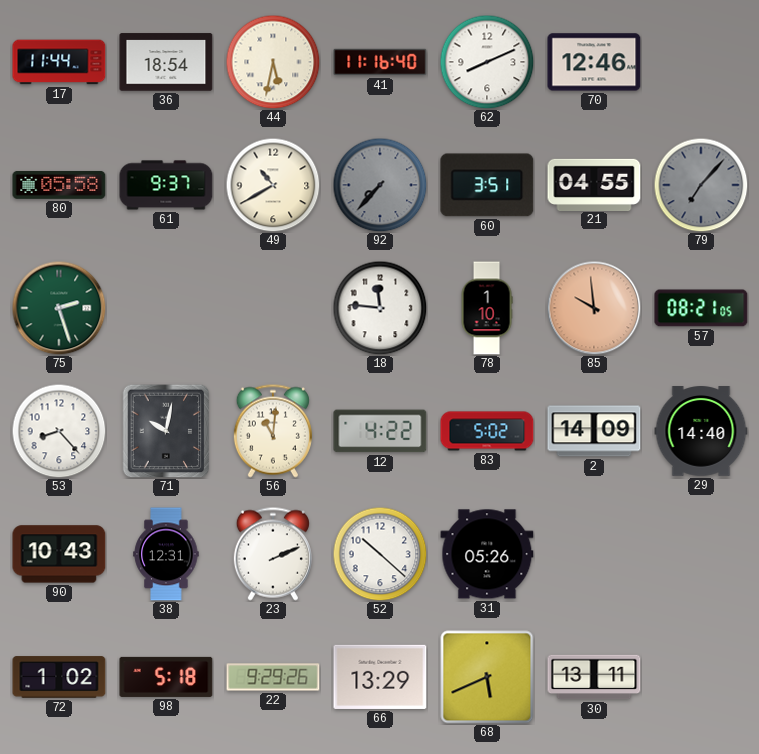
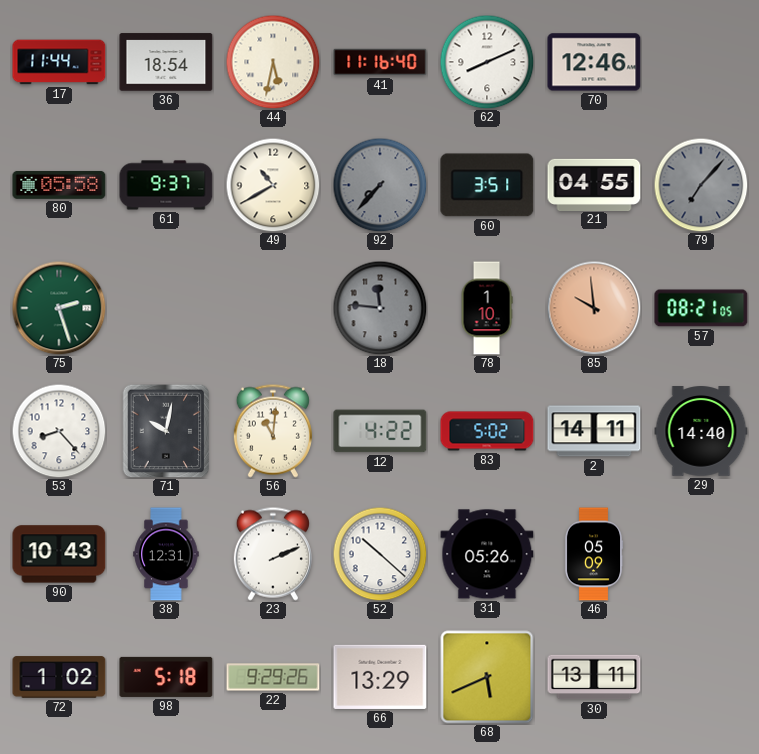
18 dial: white -> grey (380, 308)
2: 14:09 -> 14:11 (594, 431)
46: none -> 05:09 (594, 554)
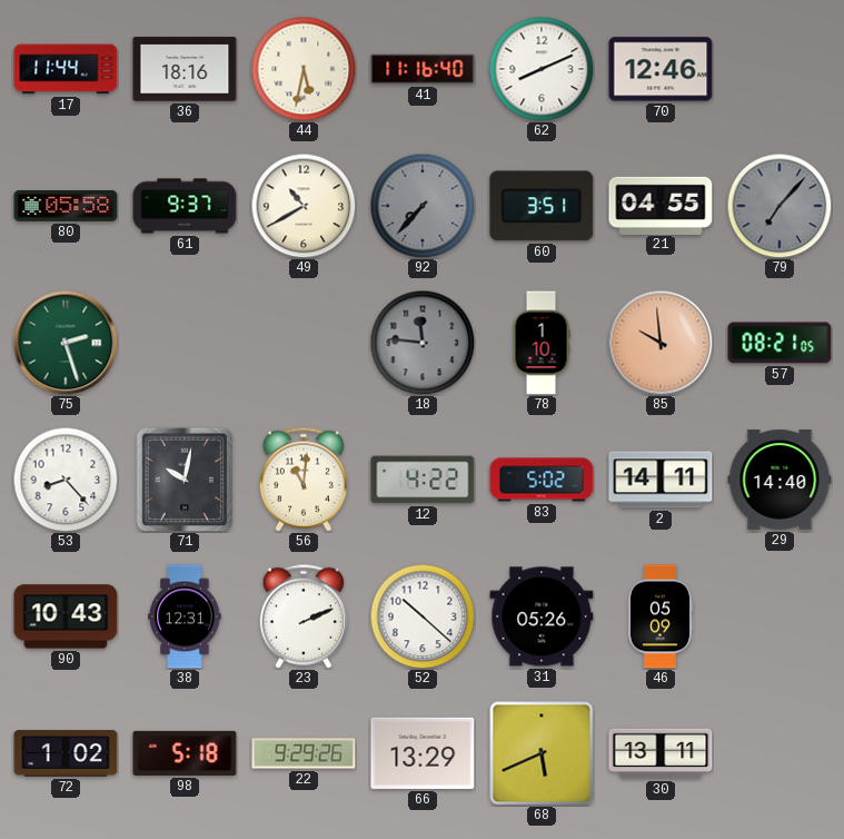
36: 18:54 -> 18:16 (185, 69)
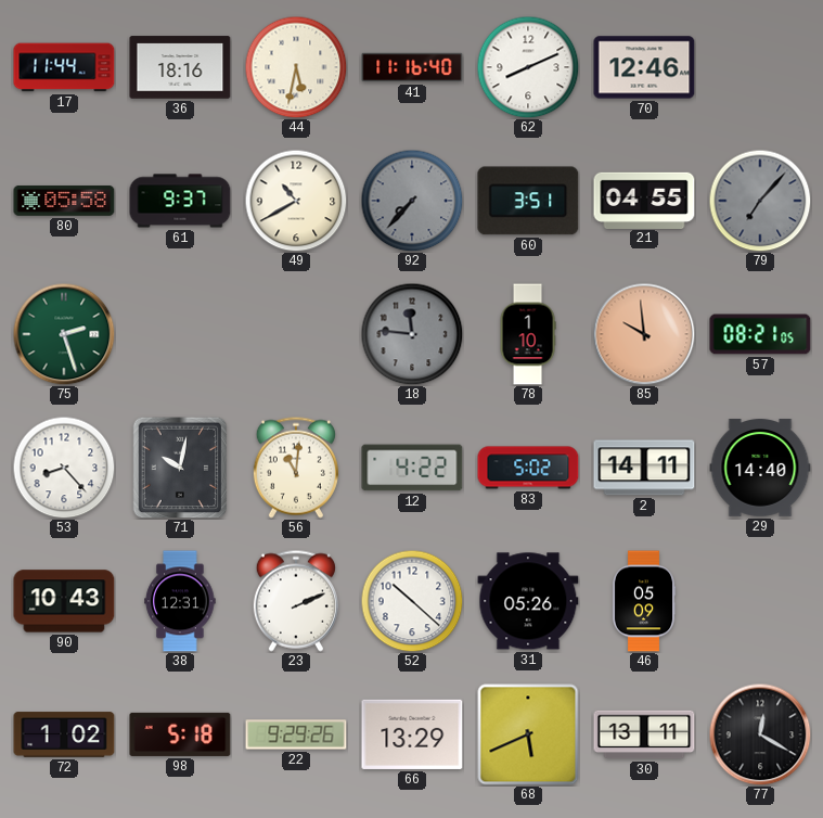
77: none -> 12:20 (760, 734)
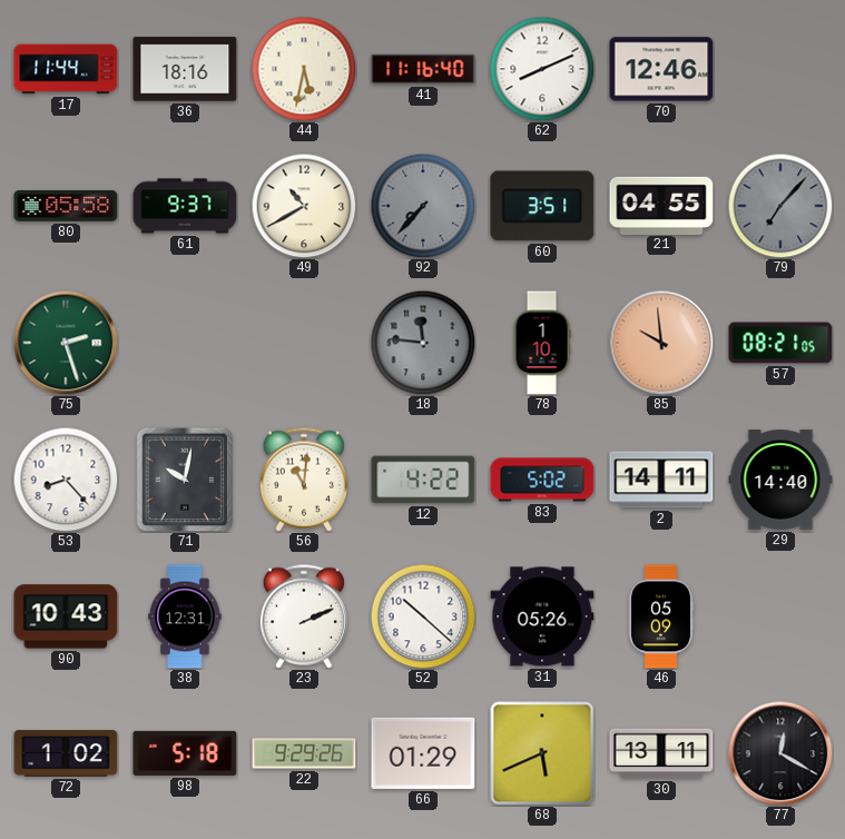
66: 13:29 -> 01:29 (423, 753)
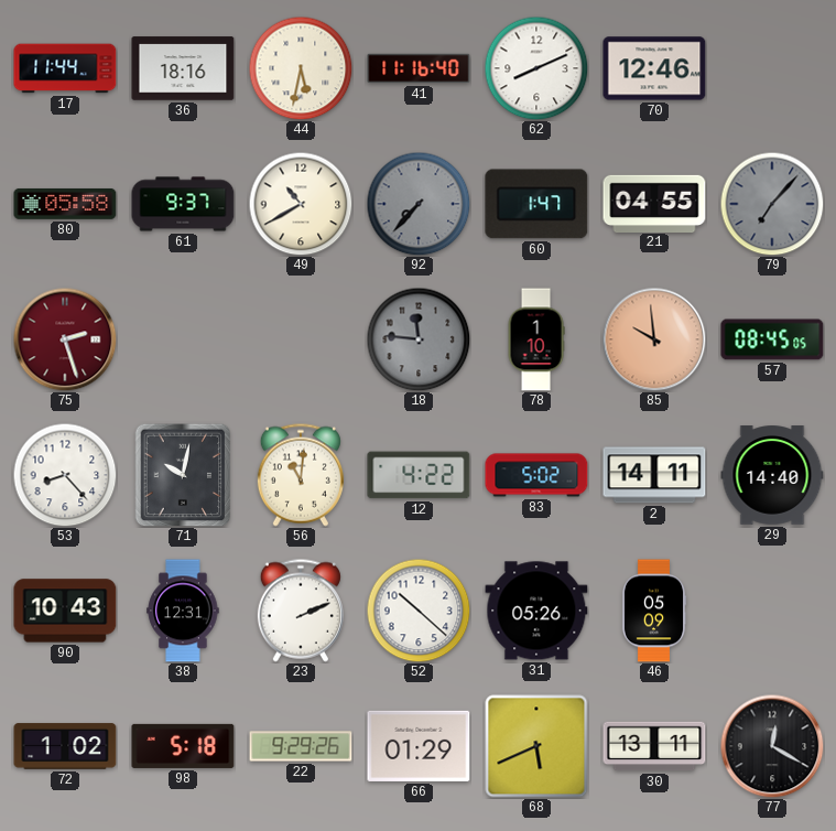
60: 3:51 -> 1:47 (536, 204)
75 dial: green -> burgundy (65, 339)
57: 08:21 -> 08:45 (772, 339)
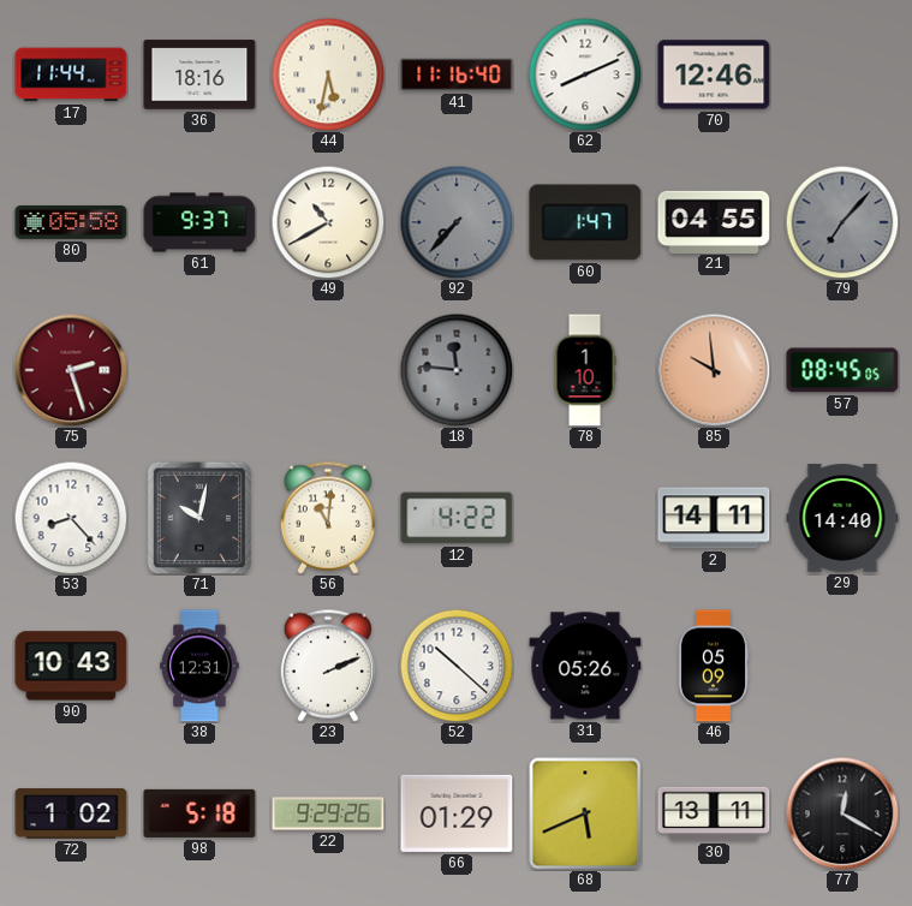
83: 5:02 -> none (536, 475)
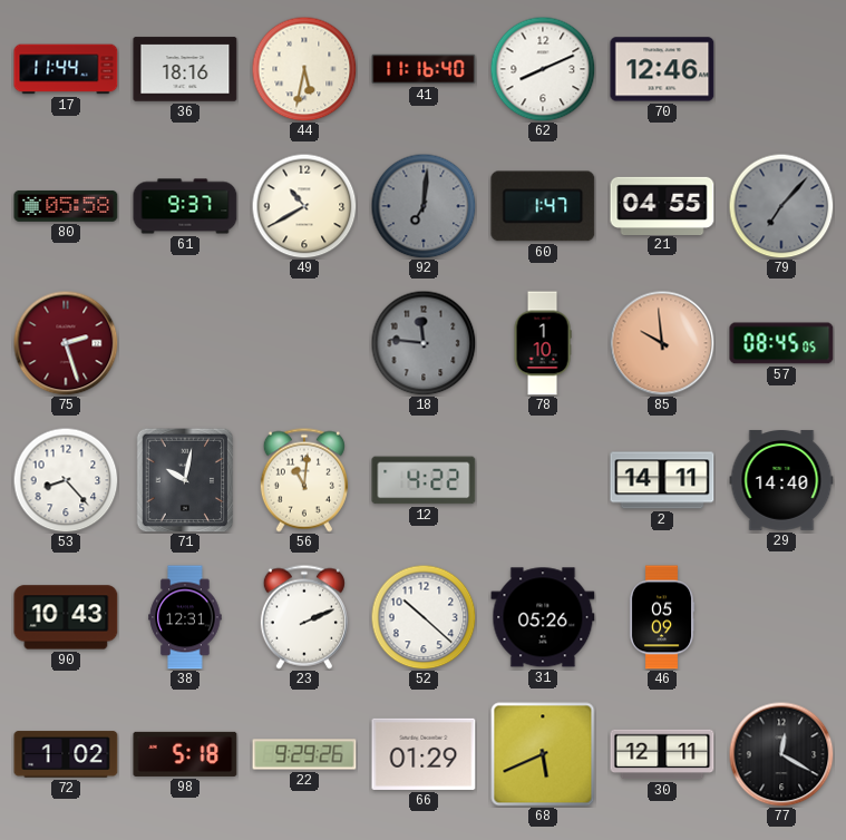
92: 7:37 -> 7:01 (424, 206)
30: 13:11 -> 12:11 (662, 754)
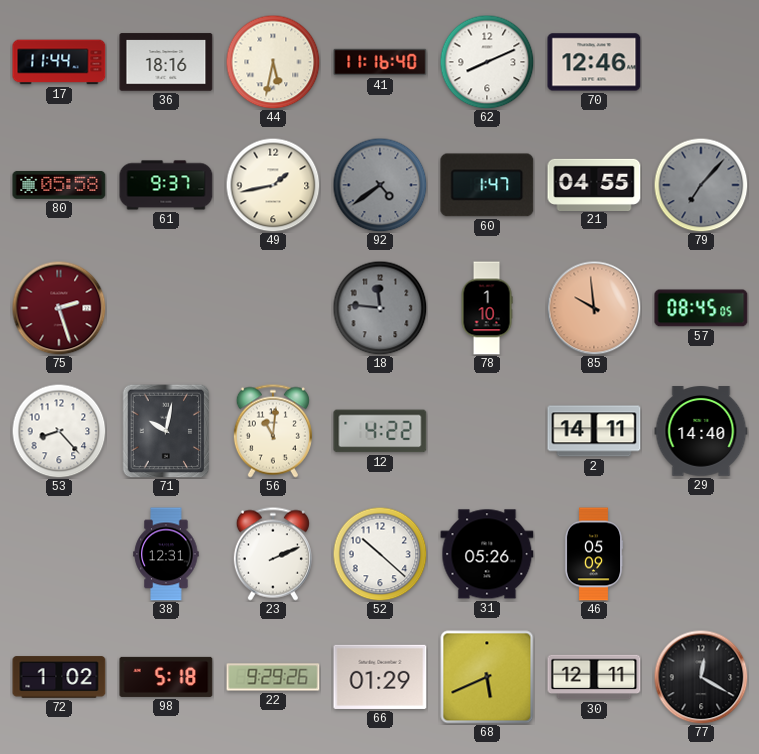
49: 10:40 -> 1:43 (273, 185)
92: 7:01 -> 4:39 (380, 185)
90: 10:43 -> none (66, 617)
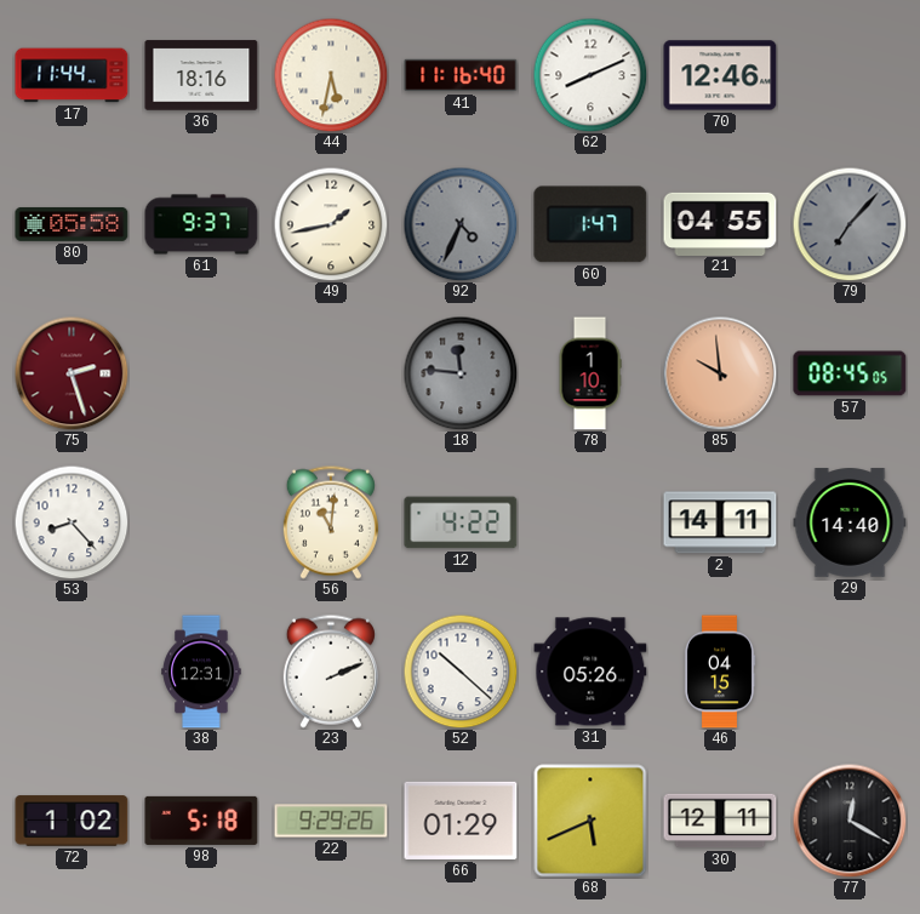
92: 4:39 -> 4:34 (461, 224)
71: 10:02 -> none (166, 431)
46: 05:09 -> 04:15 (720, 672)
